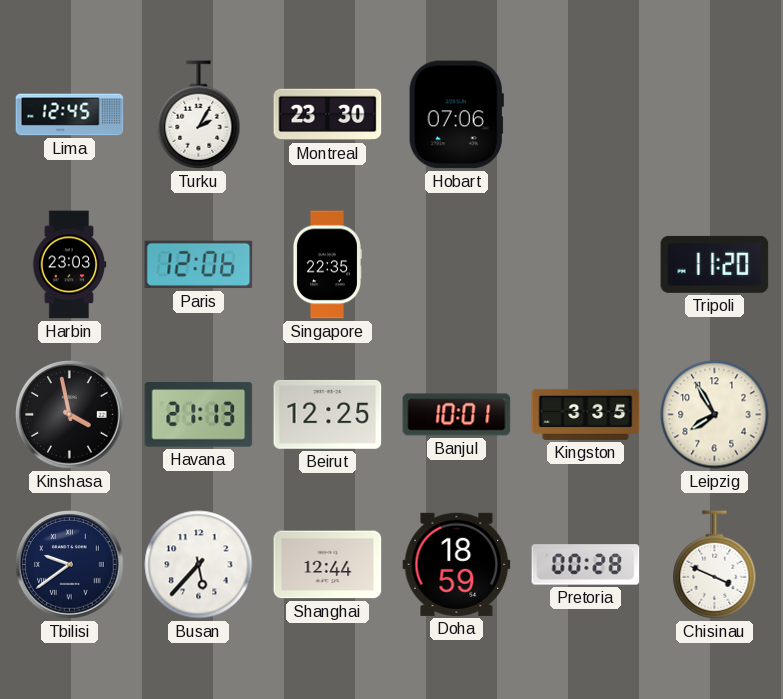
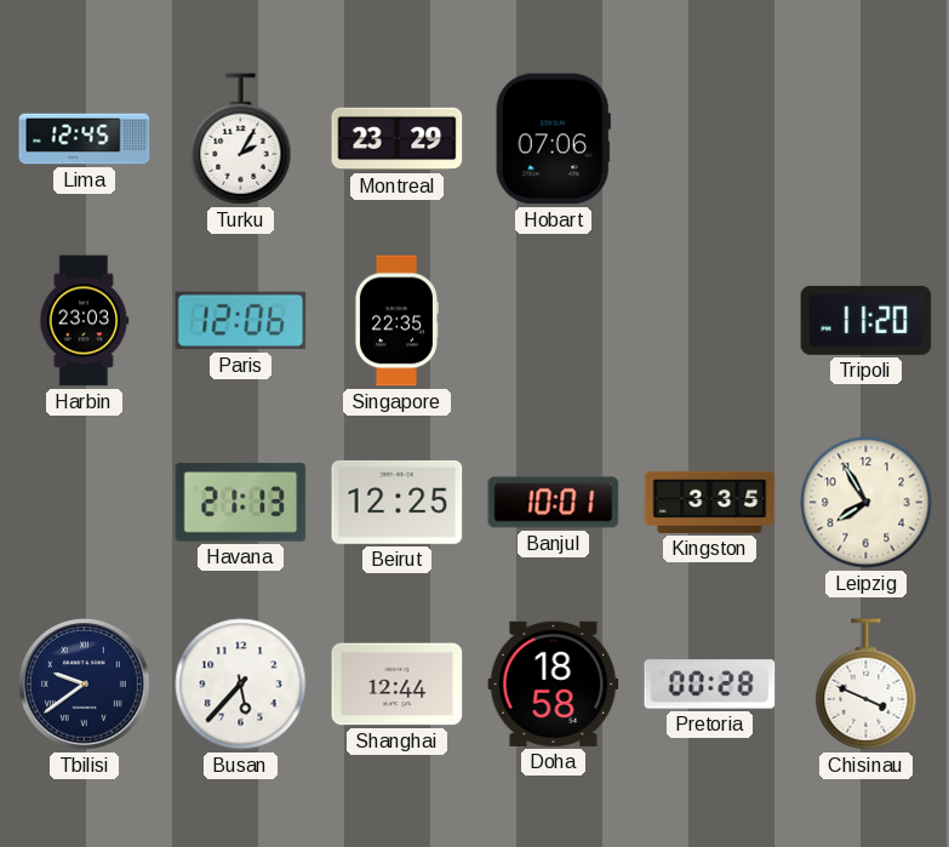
Montreal: 23:30 -> 23:29 (398, 139)
Kinshasa: 3:58 -> none (70, 415)
Doha: 18:59 -> 18:58 (554, 683)
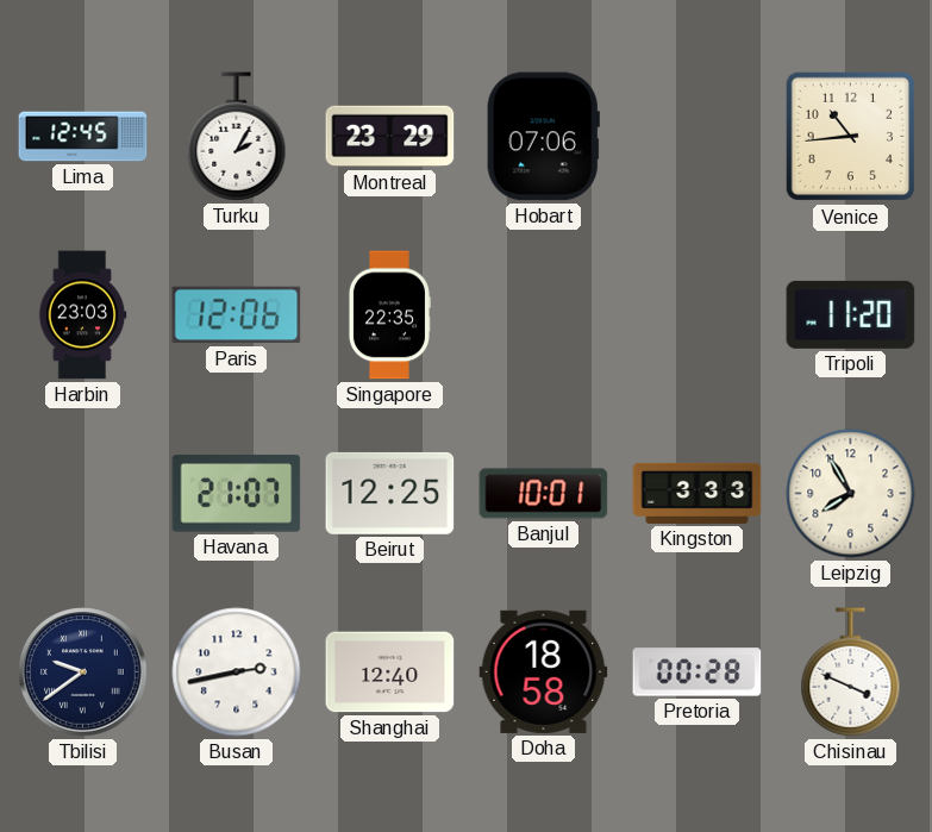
Venice: none -> 10:44 (851, 137)
Havana: 21:13 -> 21:07 (237, 494)
Kingston: 3:35 -> 3:33 (698, 493)
Busan: 5:37 -> 2:43 (237, 673)
Shanghai: 12:44 -> 12:40 (390, 673)
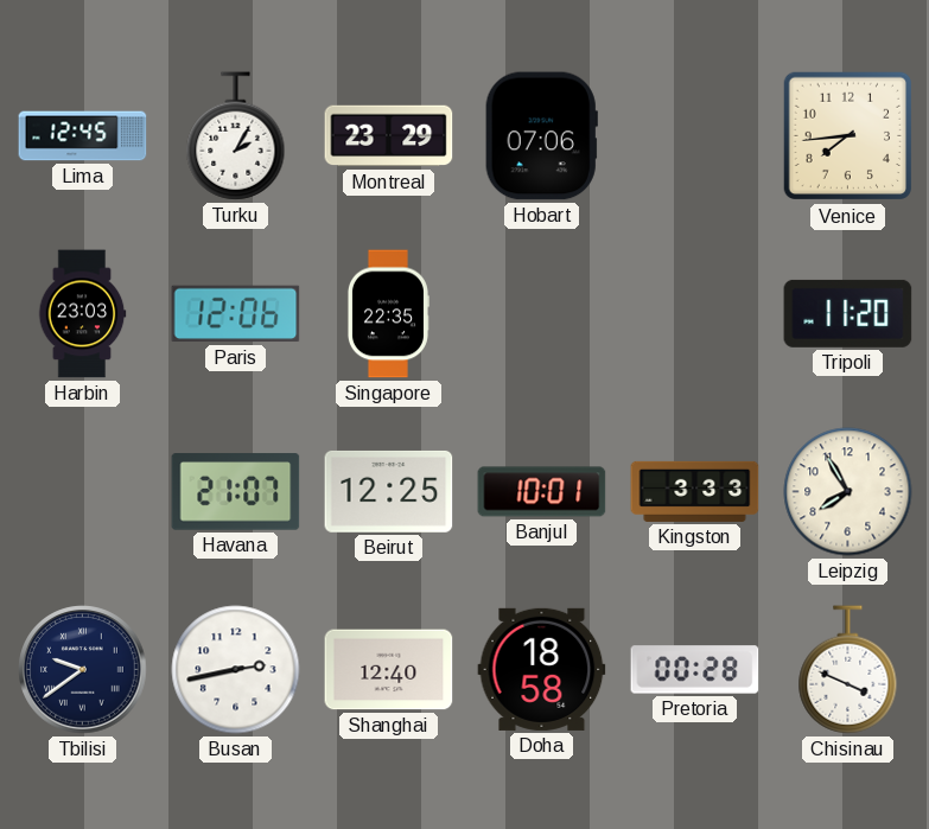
Venice: 10:44 -> 7:44 (848, 136)
